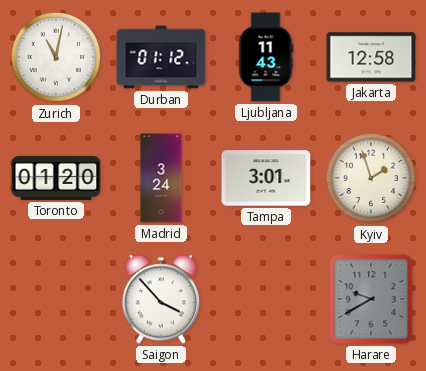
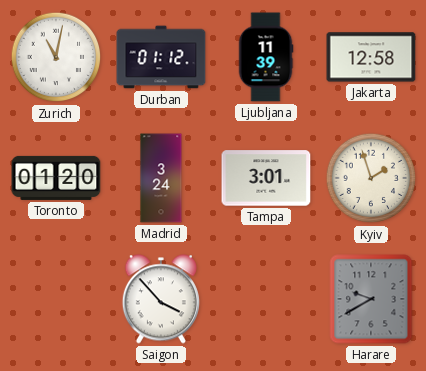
Ljubljana: 11:43 -> 11:39 (266, 57)
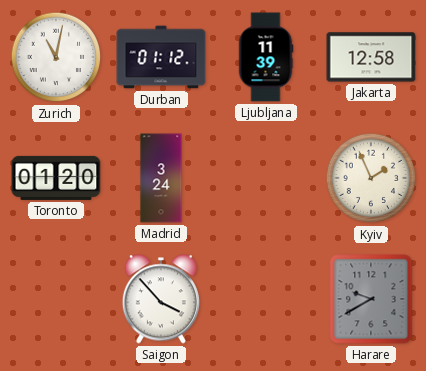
Tampa: 3:01 -> none (266, 178)
Kyiv: 1:57 -> 1:56 (371, 178)
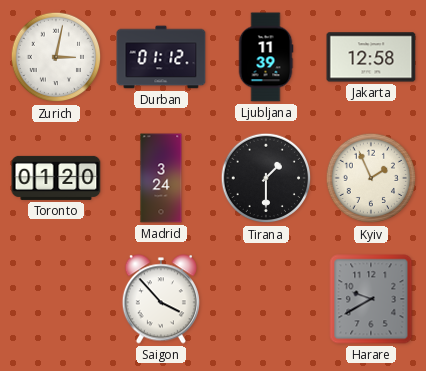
Zurich: 11:02 -> 3:02 (56, 57)
Tirana: none -> 1:30 (266, 178)
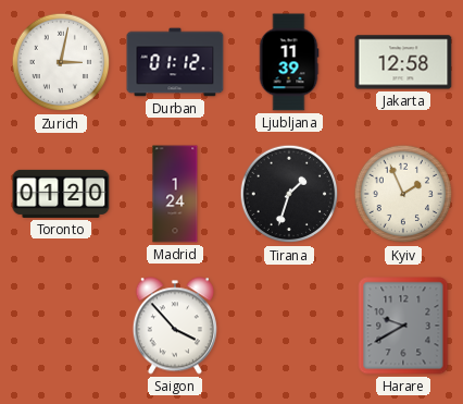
Madrid: 3:24 -> 1:24 (175, 194)
Tirana: 1:30 -> 1:33 (289, 194)
